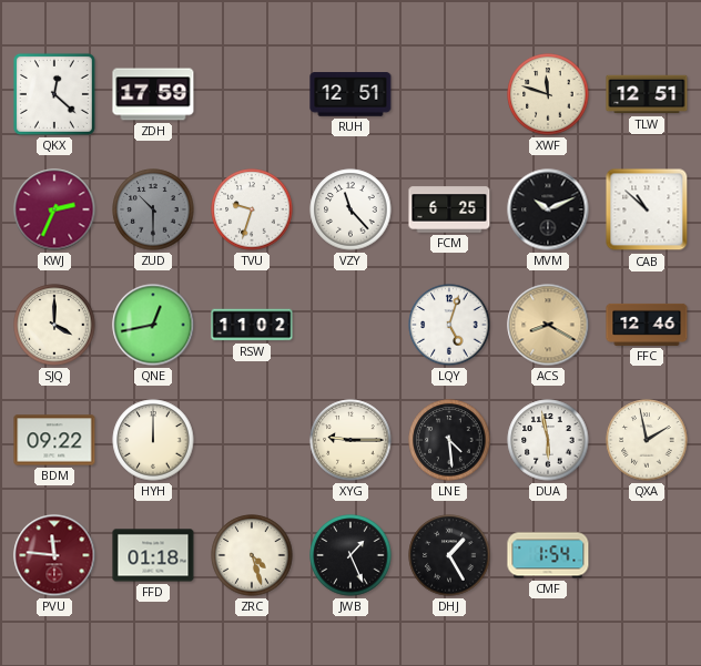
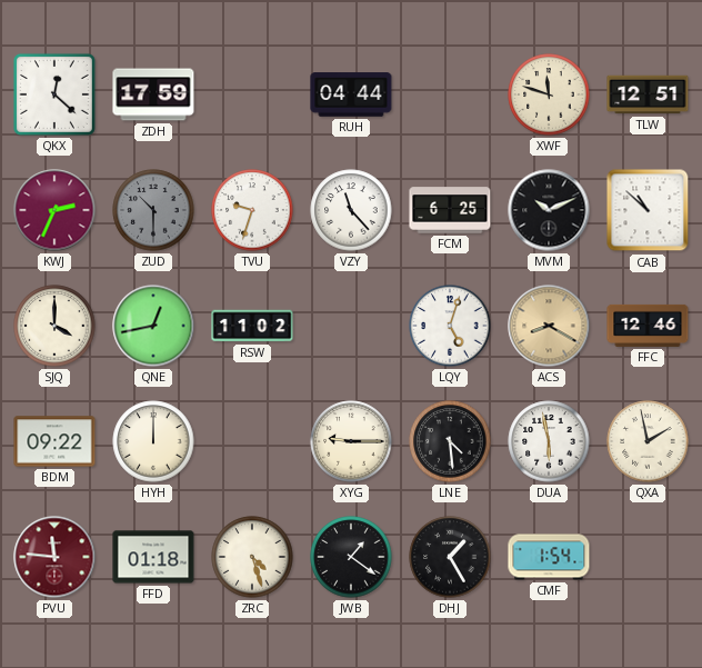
RUH: 12:51 -> 04:44 (351, 94)
JWB: 1:26 -> 1:21 (351, 557)
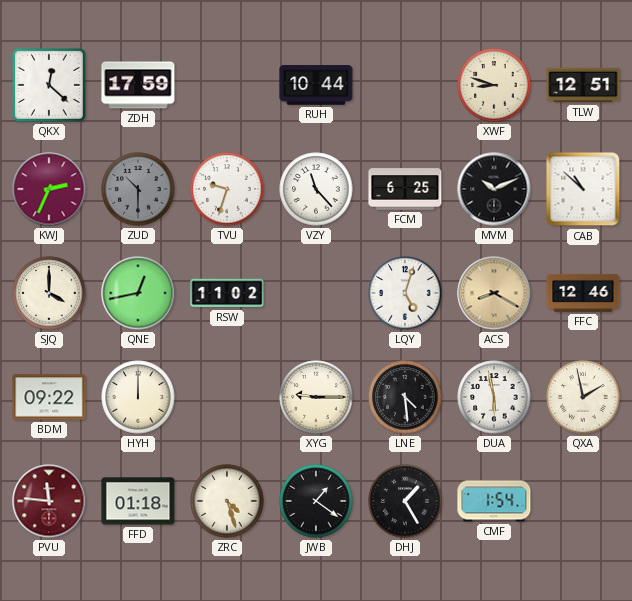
RUH: 04:44 -> 10:44 (316, 85)
XWF: 11:48 -> 8:48 (494, 85)
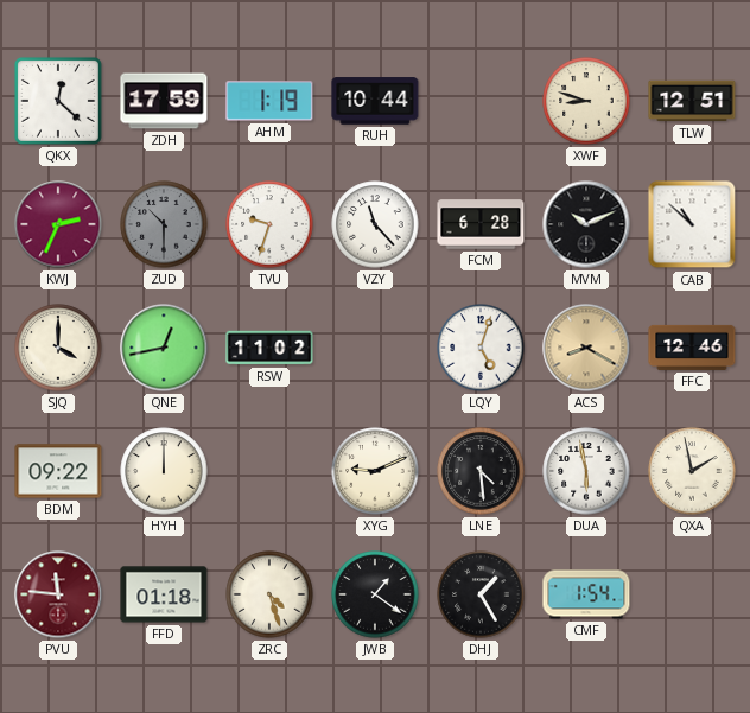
AHM: none -> 1:19 (269, 101)
FCM: 6:25 -> 6:28 (481, 224)
XYG: 9:15 -> 9:11 (375, 471)
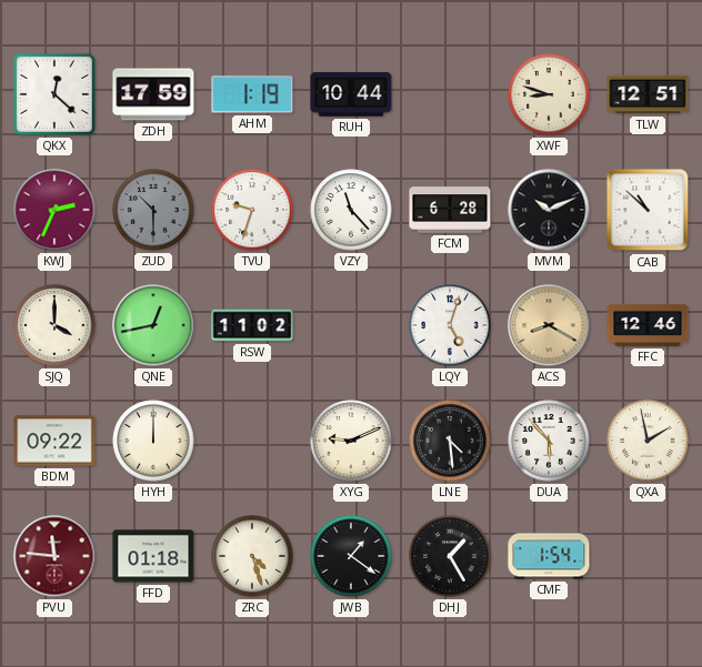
DUA: 5:58 -> 5:53 (549, 441)
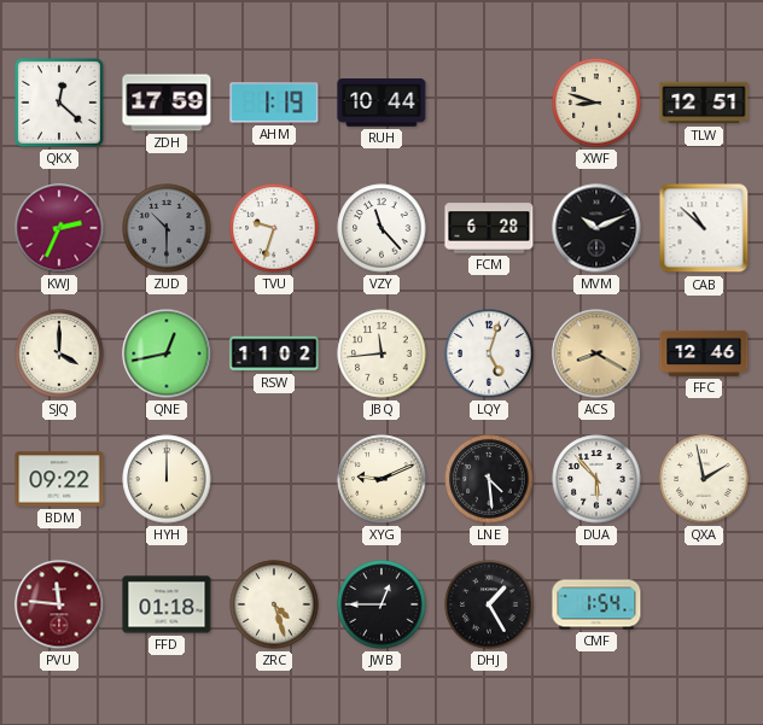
JBQ: none -> 11:44 (381, 353)
JWB: 1:21 -> 12:45 (381, 604)
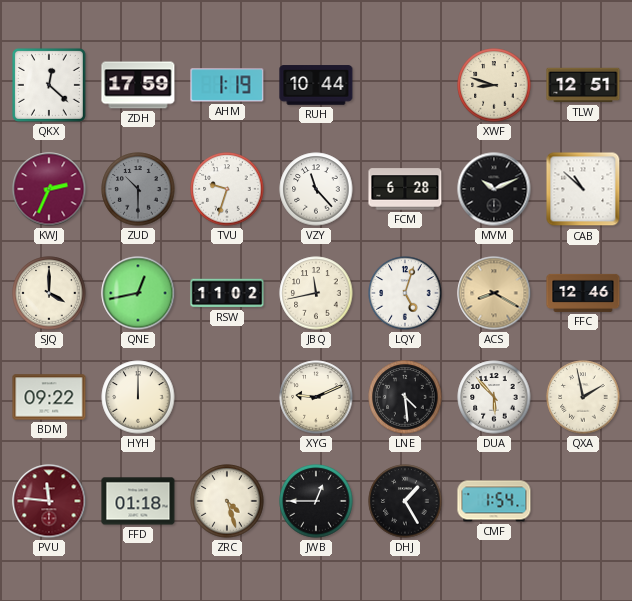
JBQ: 11:44 -> 11:43 (316, 293)
